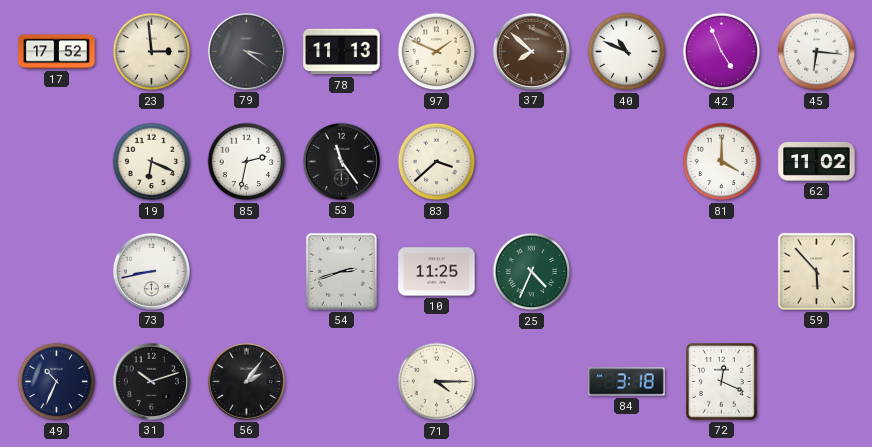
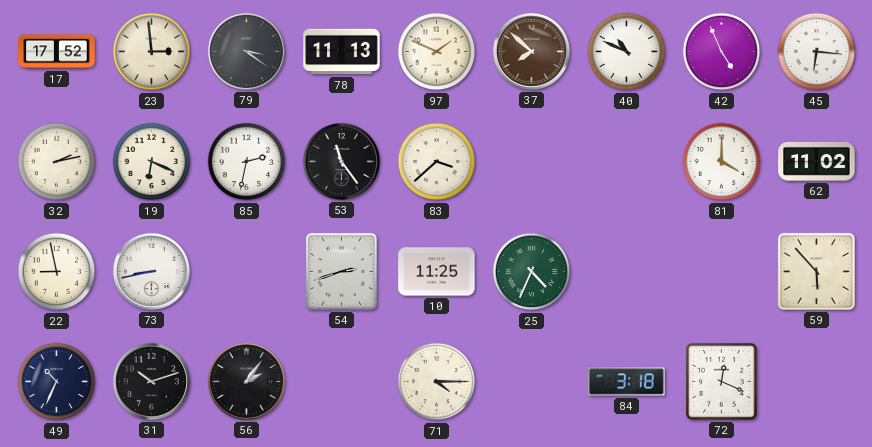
32: none -> 2:13 (57, 162)
22: none -> 8:58 (57, 272)
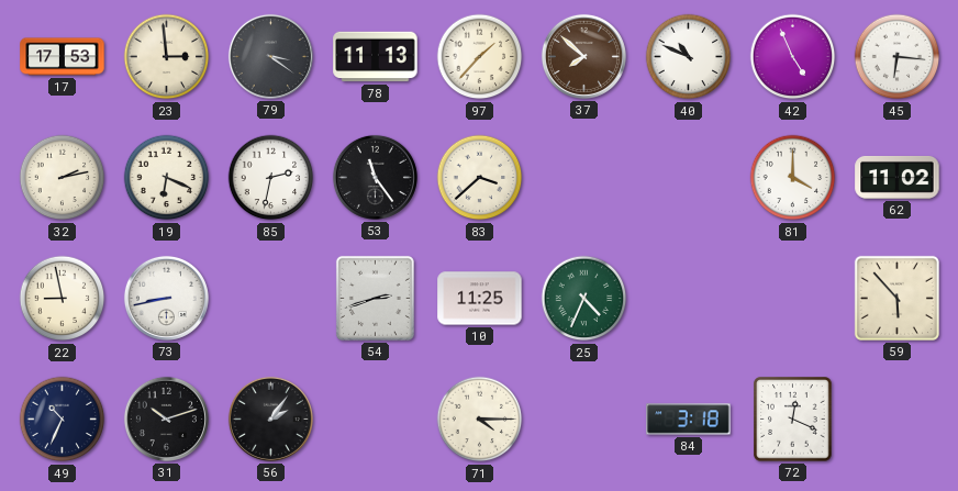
17: 17:52 -> 17:53 (63, 57)
97: 1:49 -> 1:37 (480, 57)
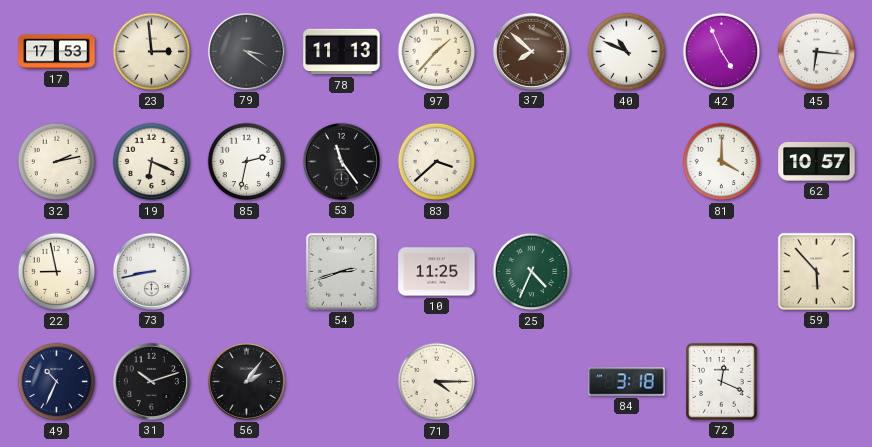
62: 11:02 -> 10:57 (817, 161)
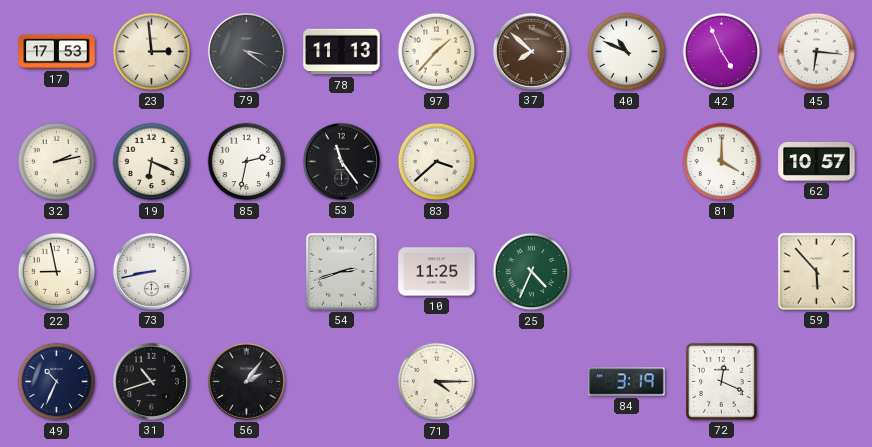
31: 10:12 -> 10:42 (151, 381)
84: 3:18 -> 3:19 (627, 382)
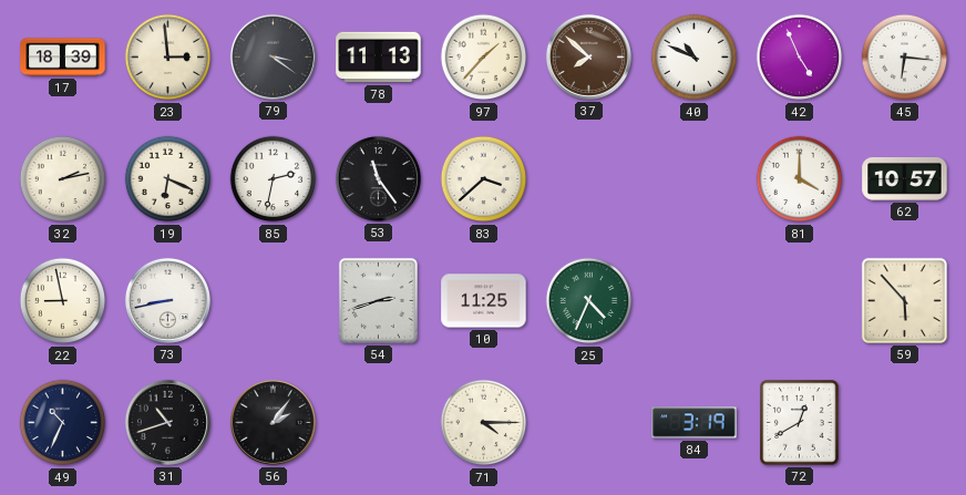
17: 17:53 -> 18:39 (63, 58)
72: 12:19 -> 12:40 (800, 423)
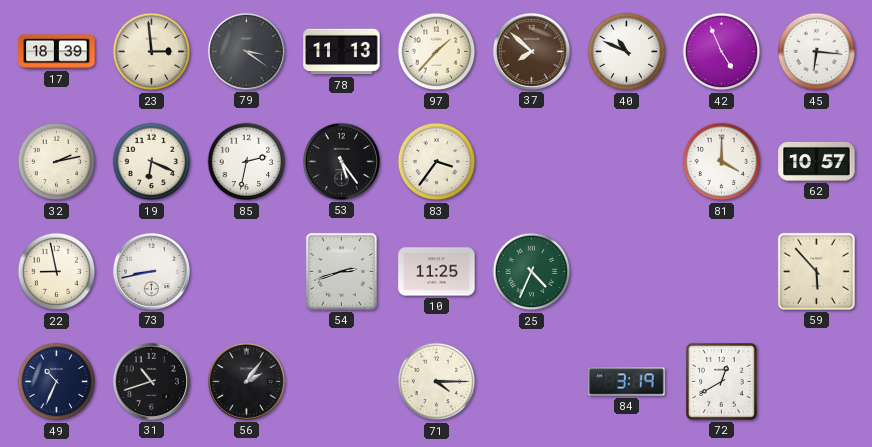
53: 11:24 -> 5:24 (341, 161)
83: 3:38 -> 3:36 (437, 162)
